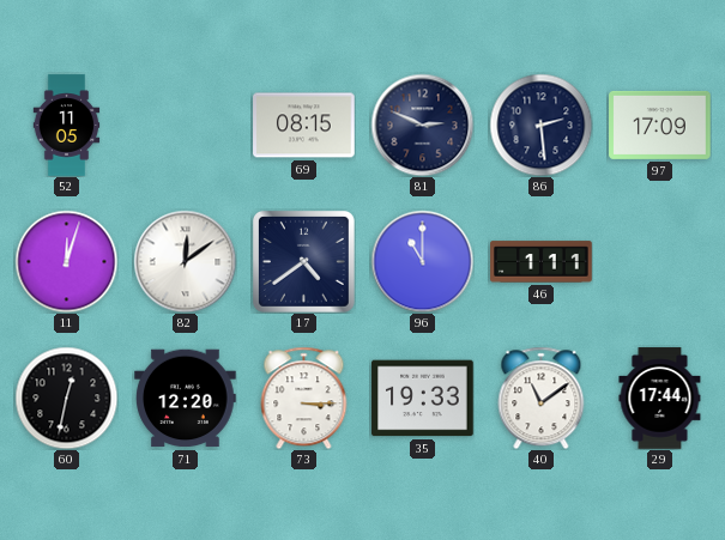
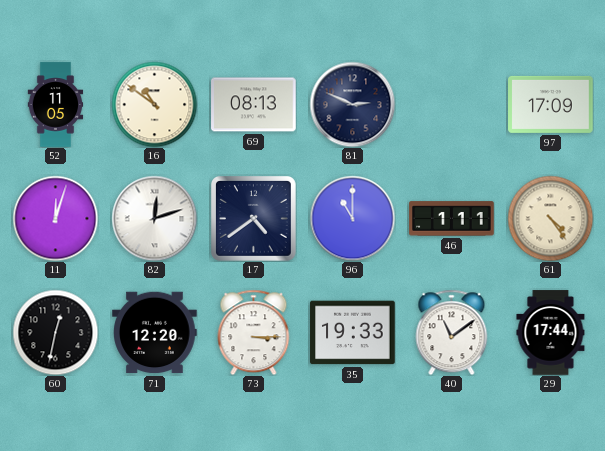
16: none -> 10:51 (154, 104)
69: 08:15 -> 08:13 (254, 105)
86: 2:29 -> none (540, 125)
82: 12:09 -> 12:12 (154, 218)
61: none -> 4:24 (550, 218)
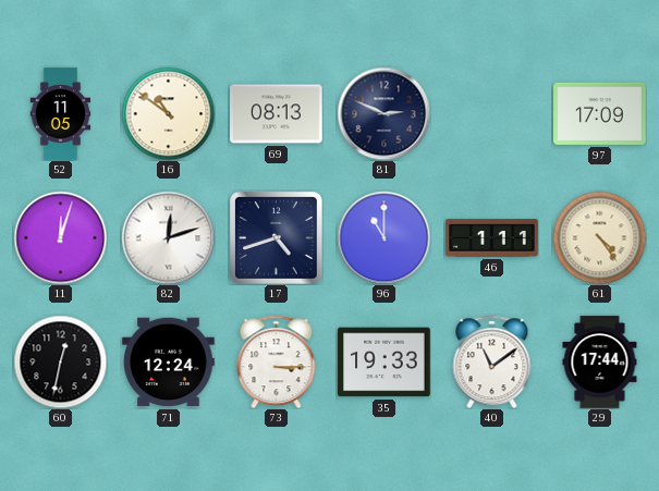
17: 4:39 -> 4:42 (276, 237)
71: 12:20 -> 12:24 (169, 363)
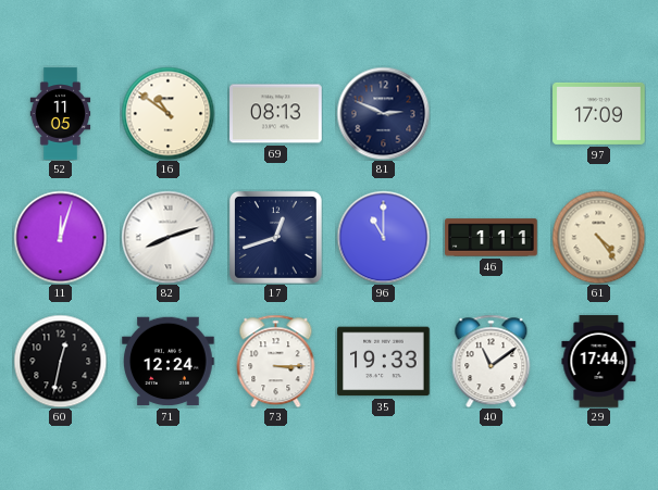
82: 12:12 -> 8:12 (167, 237)
17: 4:42 -> 12:42 (275, 237)
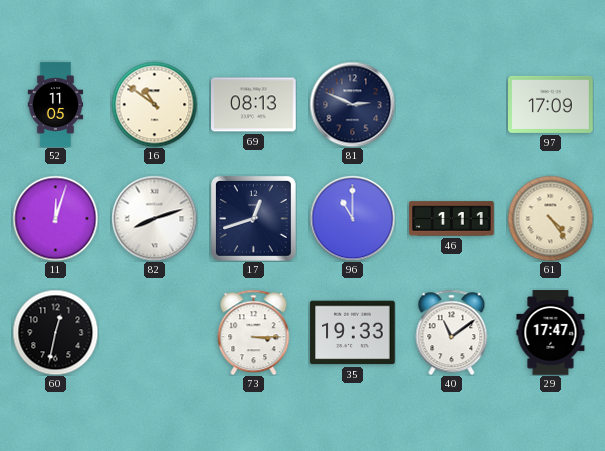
71: 12:24 -> none (169, 362)
29: 17:44 -> 17:47 (551, 333)
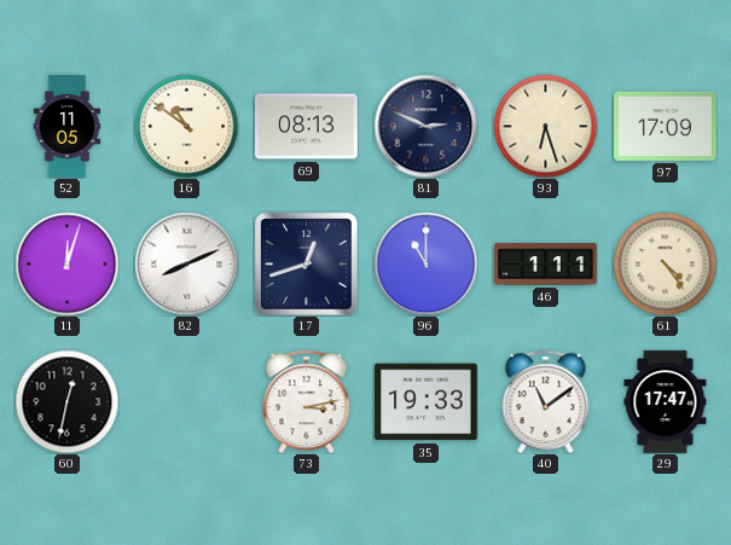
93: none -> 6:27 (545, 126)
82: 8:12 -> 8:11 (186, 263)
73: 3:15 -> 3:13 (307, 401)
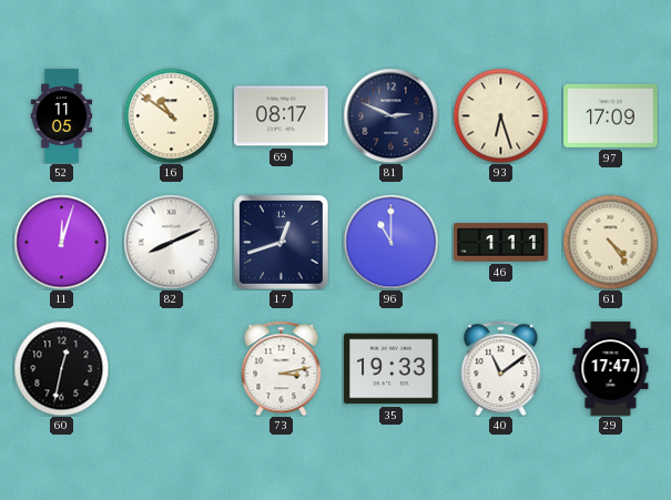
69: 08:13 -> 08:17 (282, 116)
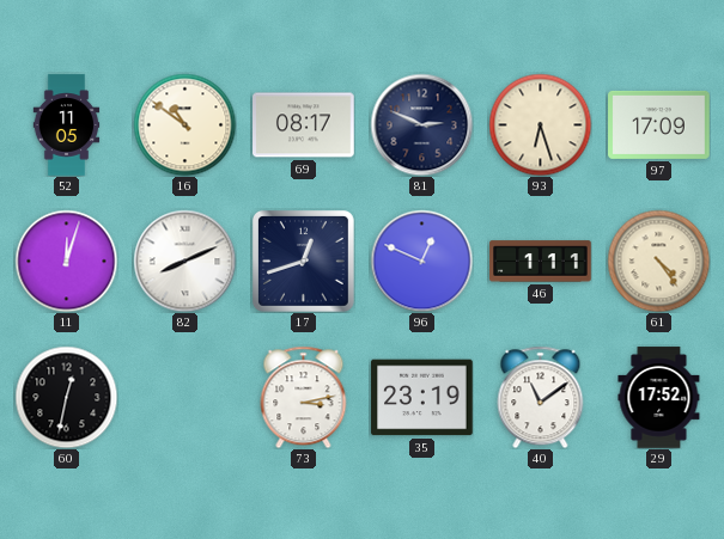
96: 11:00 -> 12:49 (421, 261)
35: 19:33 -> 23:19 (422, 398)
29: 17:47 -> 17:52 (659, 398)
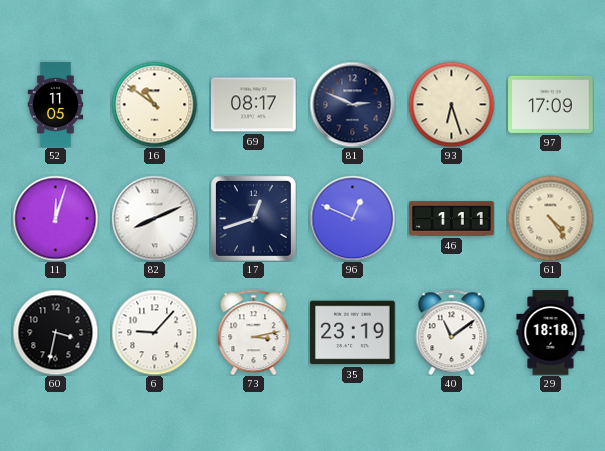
60: 12:32 -> 3:32 (55, 332)
6: none -> 9:07 (154, 332)
29: 17:52 -> 18:18 (551, 333)
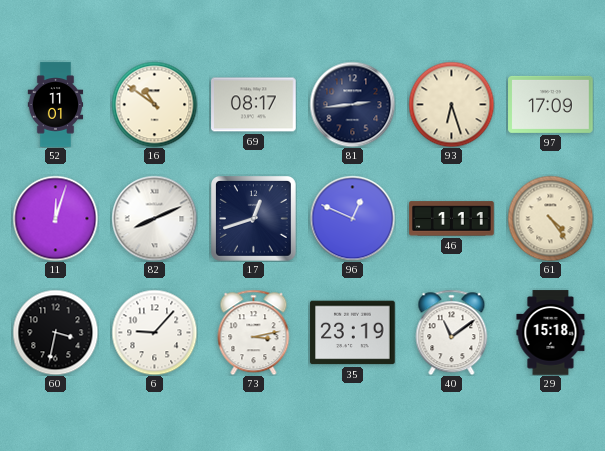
52: 11:05 -> 11:01 (56, 105)
81: 2:49 -> 2:44 (352, 104)
29: 18:18 -> 15:18 (551, 333)
